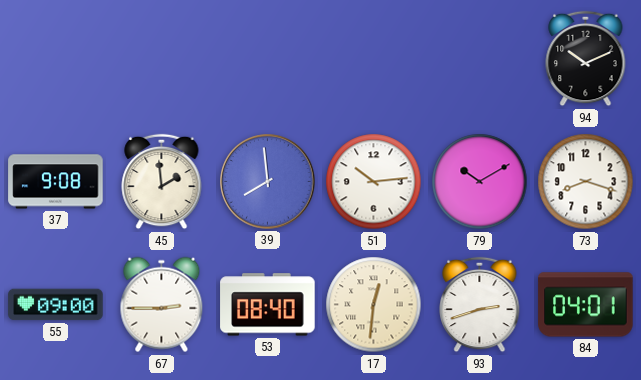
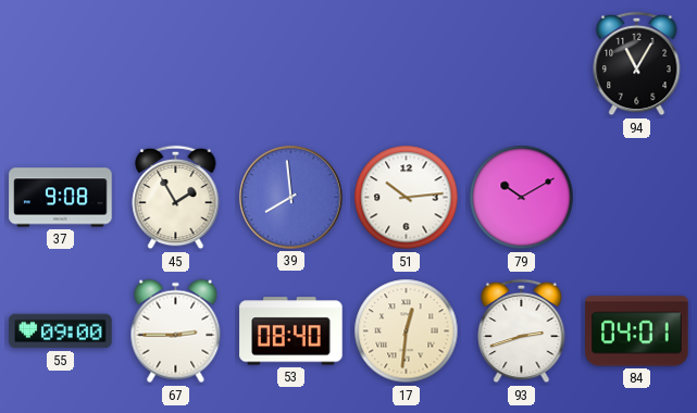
94: 10:11 -> 11:05 (637, 64)
45: 1:59 -> 1:55 (176, 198)
73: 8:18 -> none (586, 182)
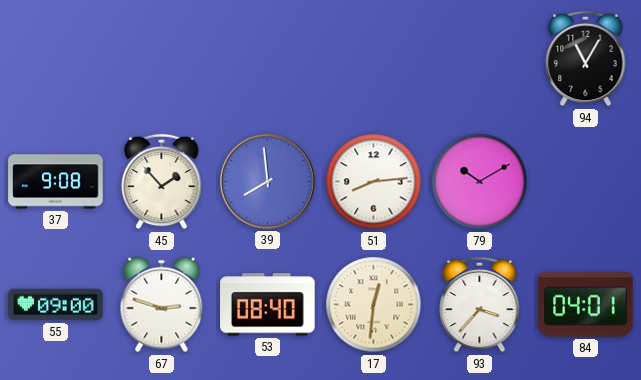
45: 1:55 -> 1:53 (162, 182)
51: 10:14 -> 8:14 (374, 182)
67: 2:45 -> 2:48 (162, 305)
93: 2:42 -> 3:37 (480, 305)
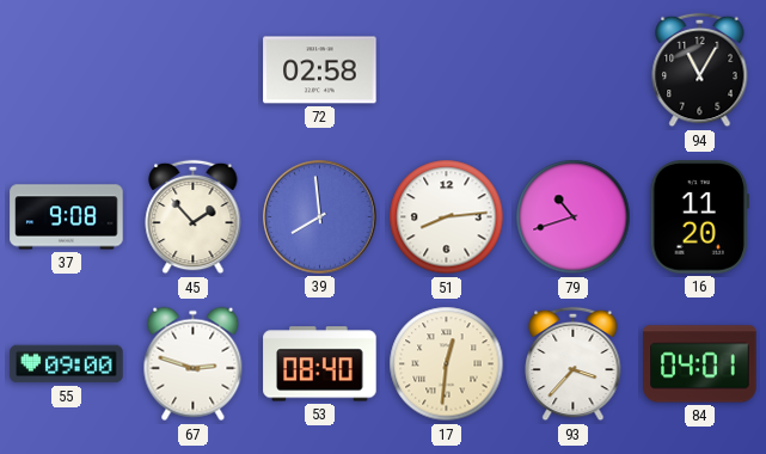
72: none -> 02:58 (320, 70)
79: 10:10 -> 10:42 (574, 217)
16: none -> 11:20 (699, 217)
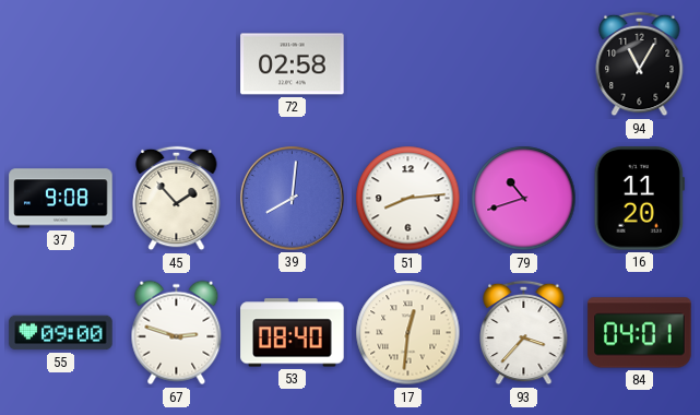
39: 7:59 -> 8:01 (293, 199)
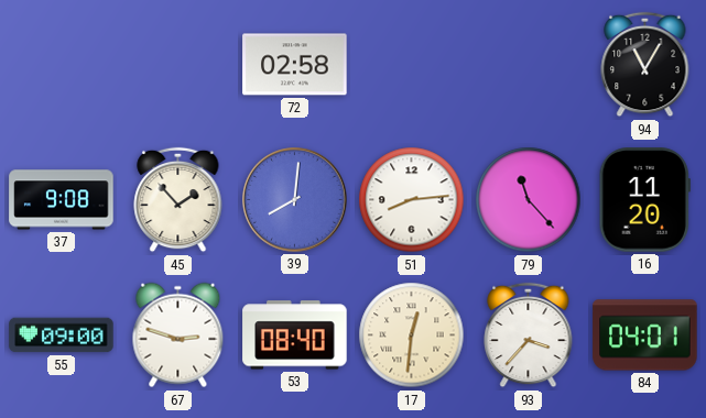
79: 10:42 -> 11:23 (529, 200)
